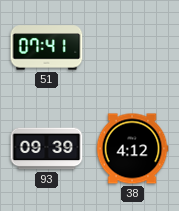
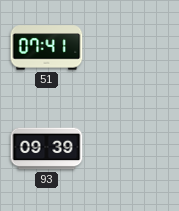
38: 4:12 -> none (132, 149)
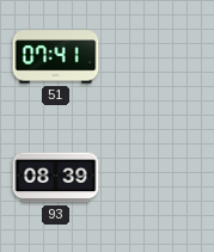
93: 09:39 -> 08:39 (56, 178)
